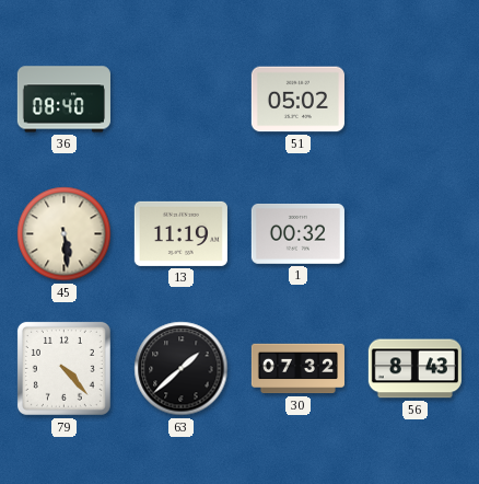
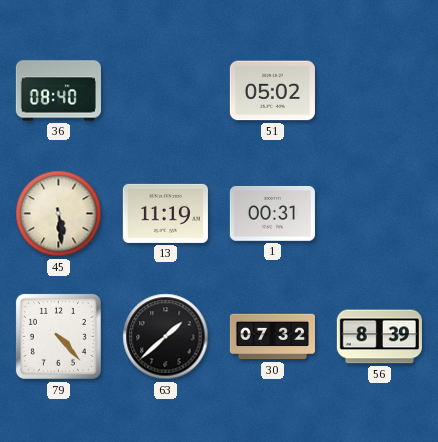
1: 00:32 -> 00:31 (272, 214)
56: 8:43 -> 8:39 (379, 337)
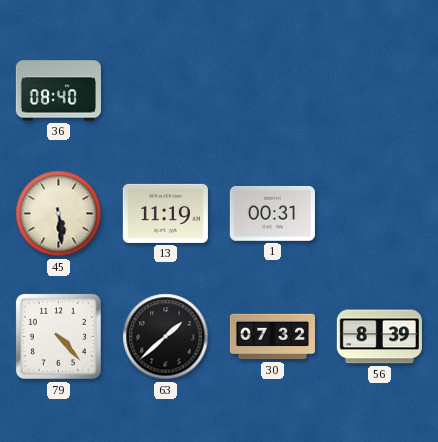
51: 05:02 -> none (272, 91)
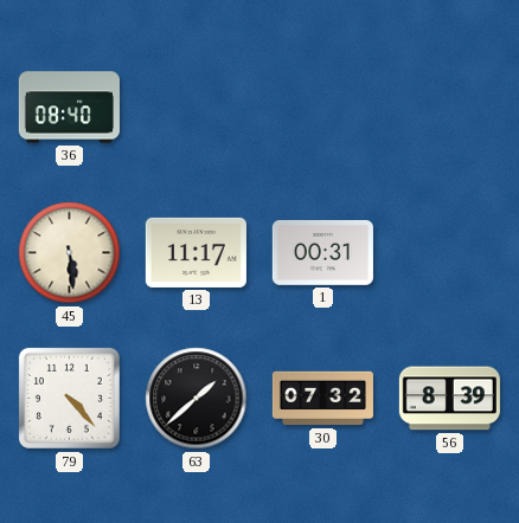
13: 11:19 -> 11:17 (196, 252)
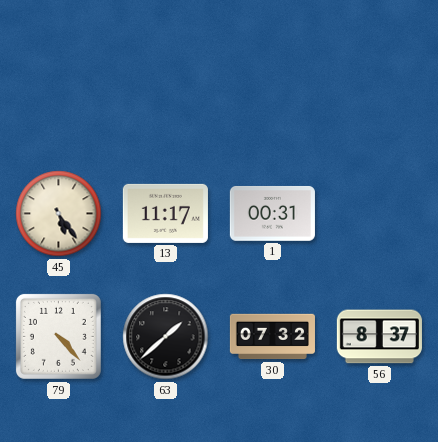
36: 08:40 -> none (69, 108)
45: 5:29 -> 5:24 (59, 214)
56: 8:39 -> 8:37 (379, 337)
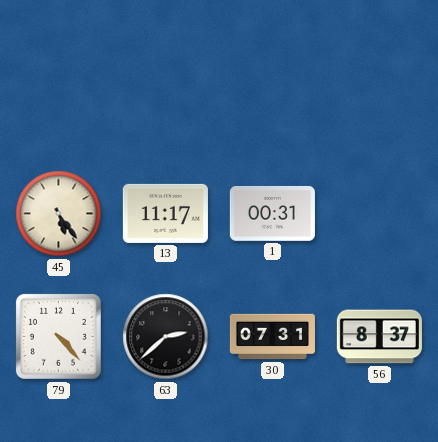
63: 1:38 -> 2:38 (166, 337)
30: 07:32 -> 07:31 (272, 337)
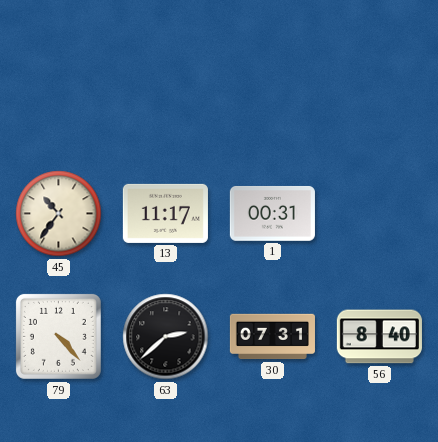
45: 5:24 -> 10:36 (59, 214)
56: 8:37 -> 8:40 (379, 337)
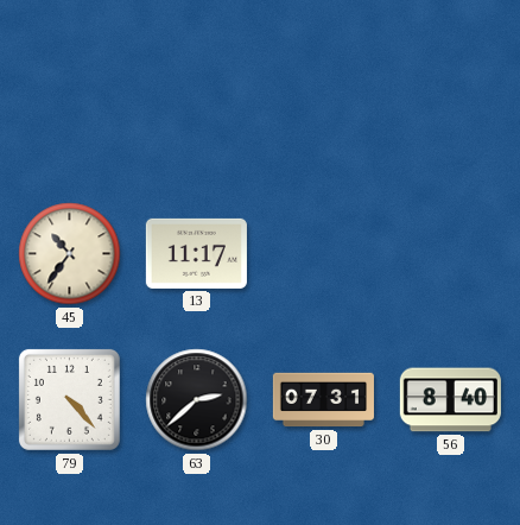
1: 00:31 -> none (272, 214)
